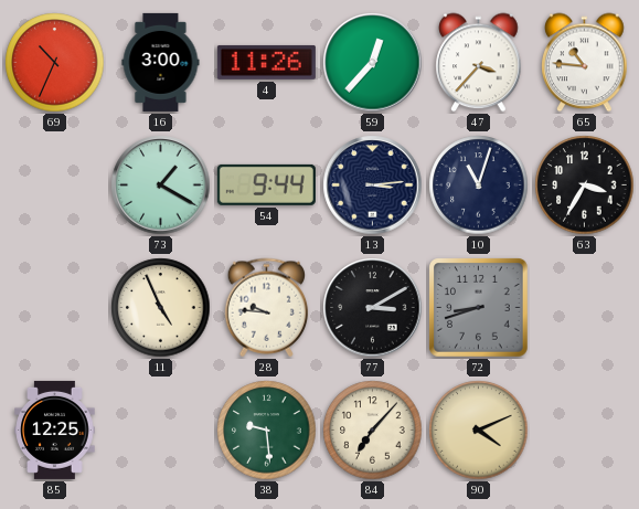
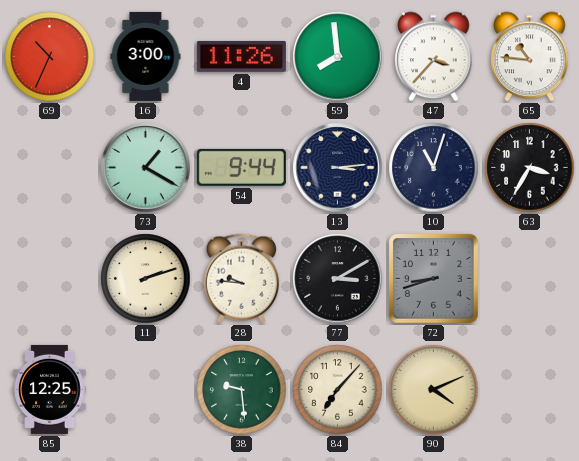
59: 12:37 -> 7:59 (338, 57)
11: 4:56 -> 2:12 (146, 279)
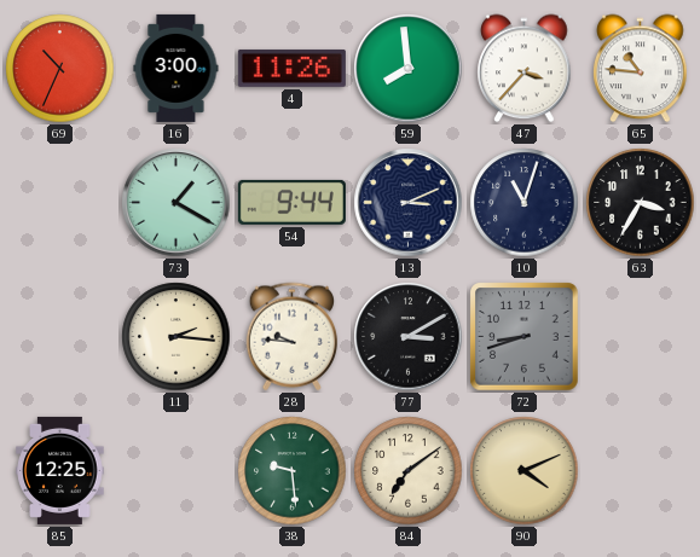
13: 3:14 -> 3:11 (409, 203)
11: 2:12 -> 2:16 (177, 337)
84: 7:07 -> 7:09 (409, 471)
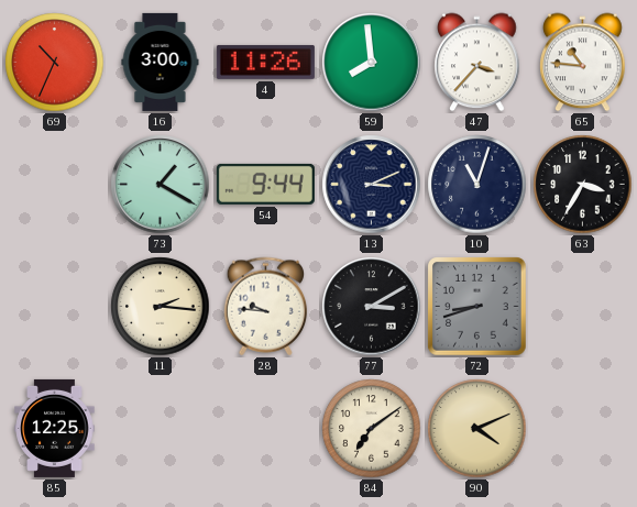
38: 9:29 -> none (293, 471)
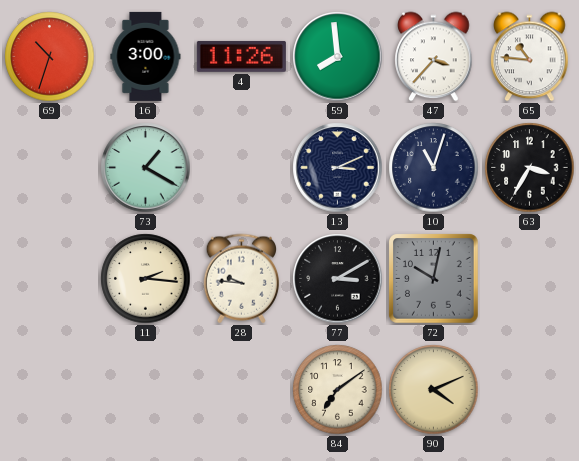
69: 10:34 -> 10:33 (50, 57)
54: 9:44 -> none (265, 184)
72: 8:42 -> 10:02 (434, 279)
85: 12:25 -> none (55, 428)
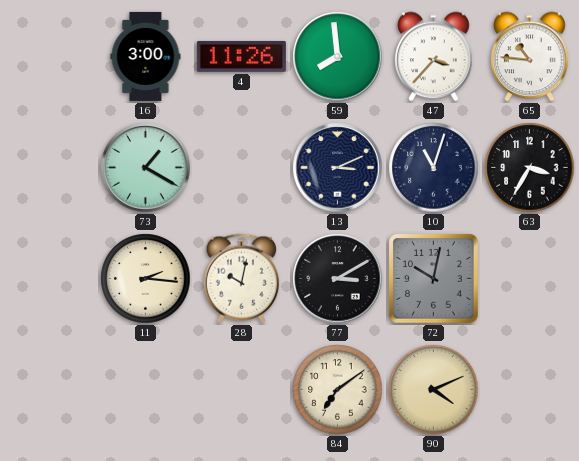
69: 10:33 -> none (50, 57)
28: 9:46 -> 10:02 (241, 279)
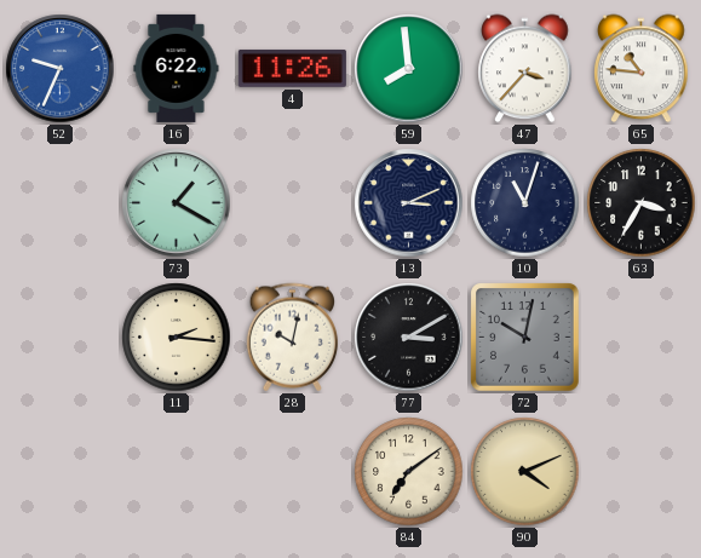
52: none -> 9:34 (61, 69)
16: 3:00 -> 6:22 (177, 68)
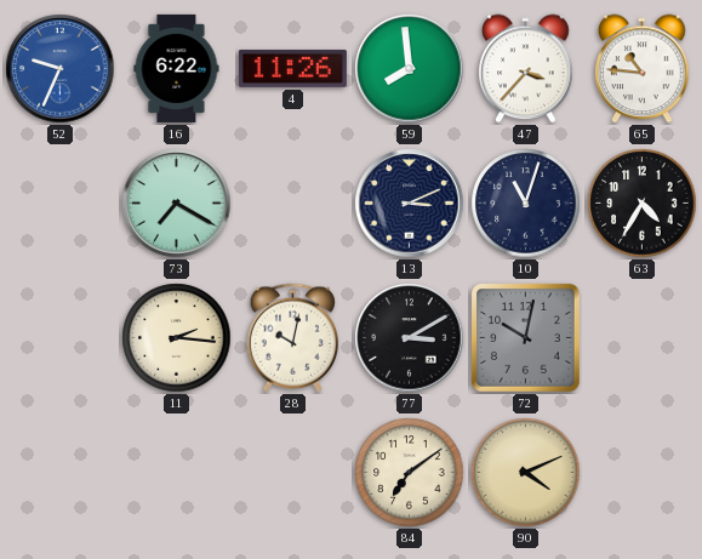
73: 1:20 -> 7:20 (177, 204)
63: 3:35 -> 4:35 (643, 204)
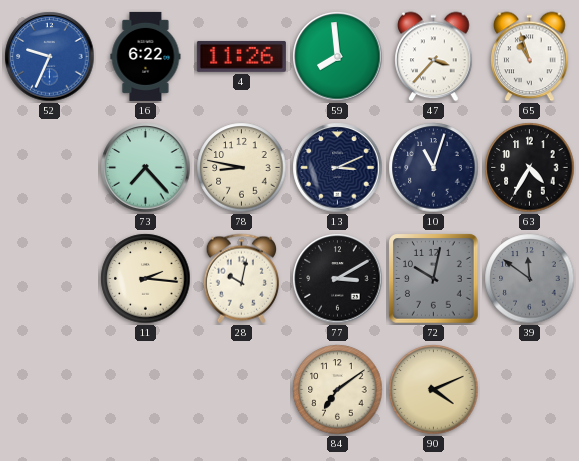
65: 10:46 -> 10:57 (530, 57)
73: 7:20 -> 7:23 (146, 168)
78: none -> 8:47 (242, 168)
39: none -> 11:51 (530, 279)
